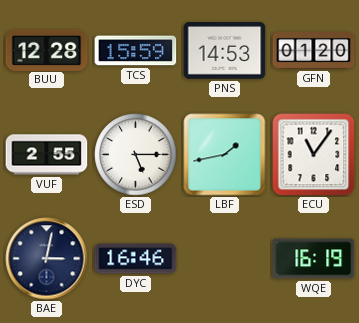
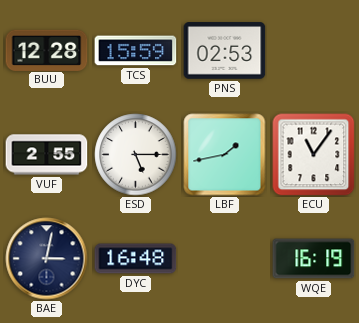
PNS: 14:53 -> 02:53 (225, 51)
GFN: 01:20 -> none (314, 51)
DYC: 16:46 -> 16:48 (136, 259)
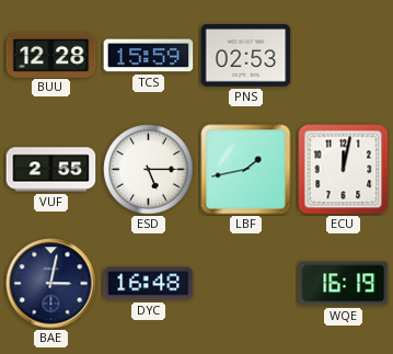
ECU: 11:06 -> 12:02 (344, 170)
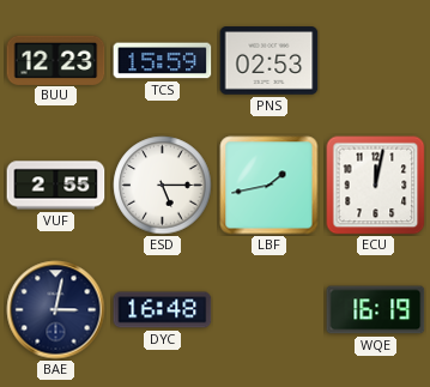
BUU: 12:28 -> 12:23 (56, 60)
